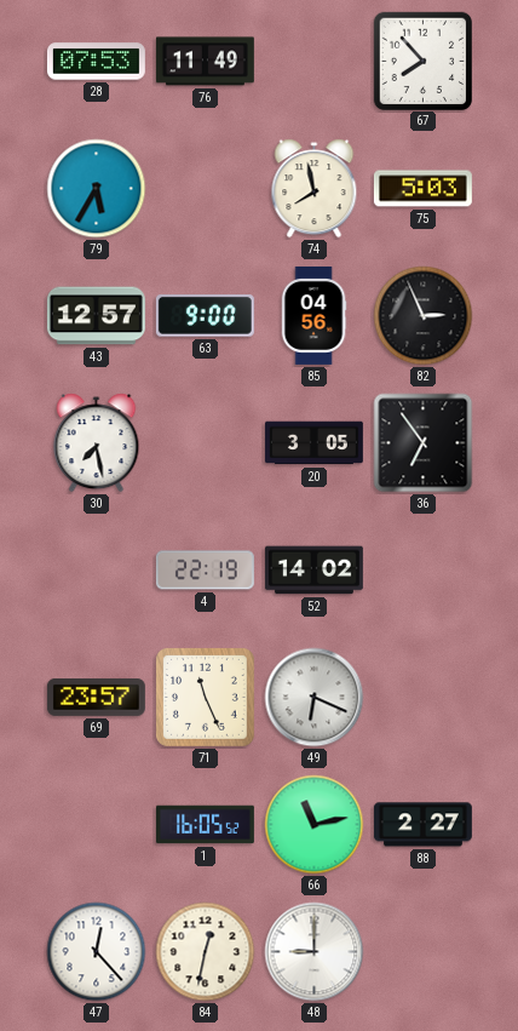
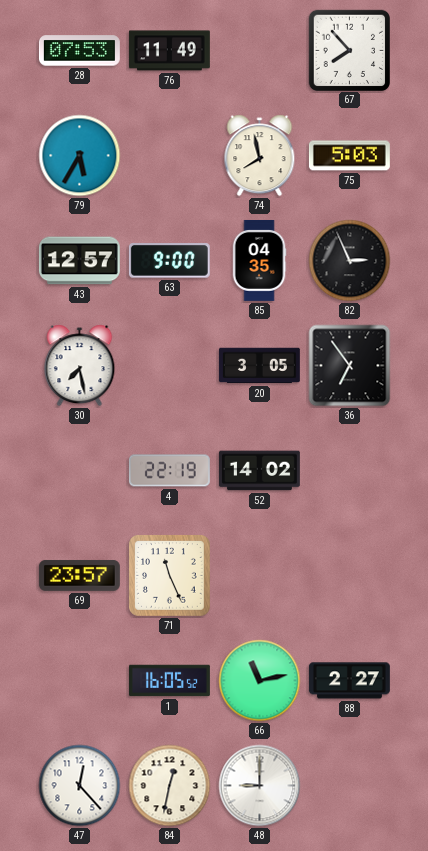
85: 04:56 -> 04:35 (259, 260)
49: 6:19 -> none (315, 698)
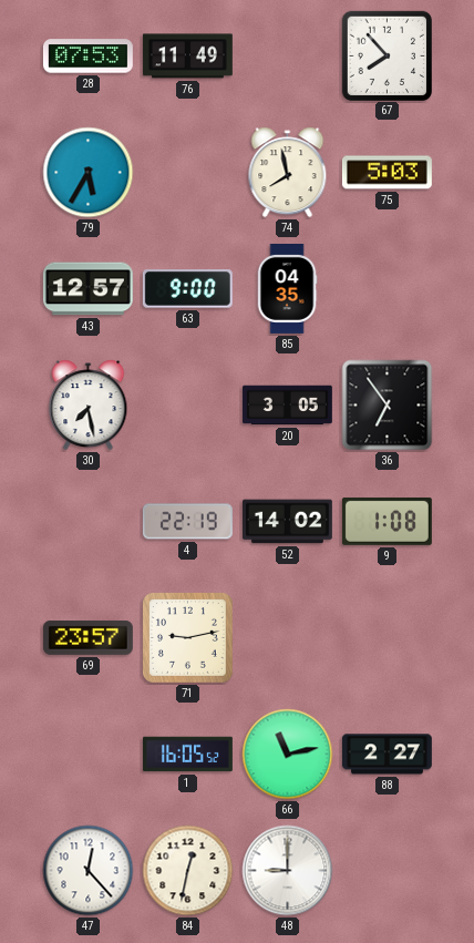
82: 2:56 -> none (350, 261)
9: none -> 1:08 (387, 521)
71: 11:26 -> 9:13 (188, 638)
